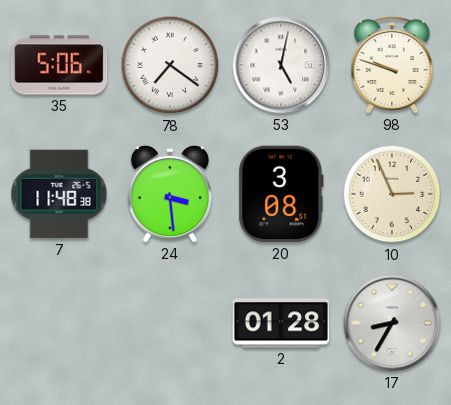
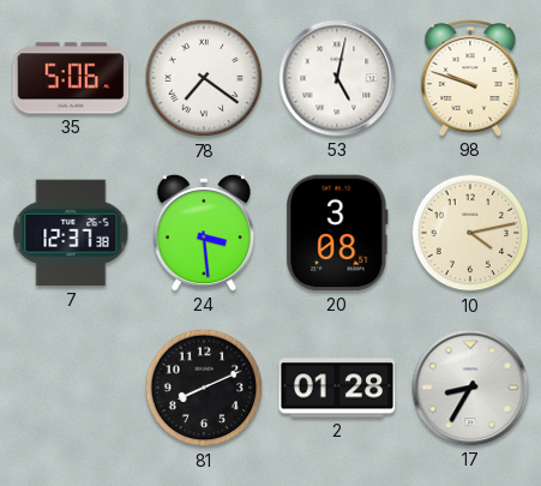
7: 11:48 -> 12:37 (71, 233)
10: 2:56 -> 4:13 (470, 233)
81: none -> 8:11 (204, 388)
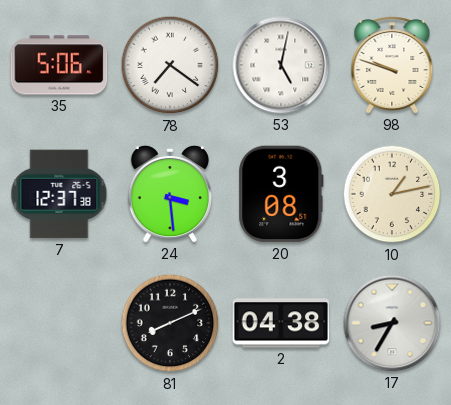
10: 4:13 -> 1:13 (392, 194)
2: 01:28 -> 04:38 (281, 323)
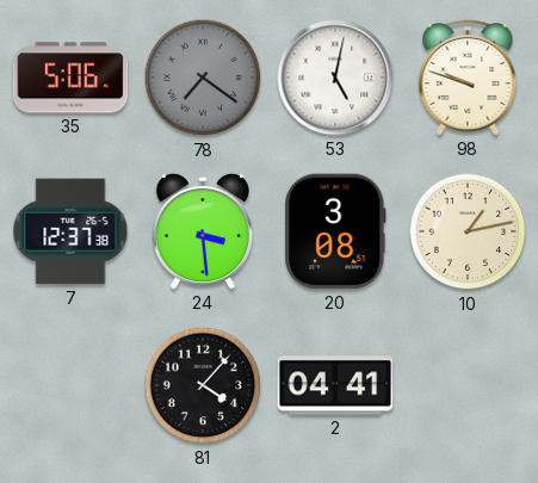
78 dial: white -> grey (203, 78)
81: 8:11 -> 4:07 (203, 385)
2: 04:38 -> 04:41 (335, 385)
17: 8:35 -> none (392, 323)
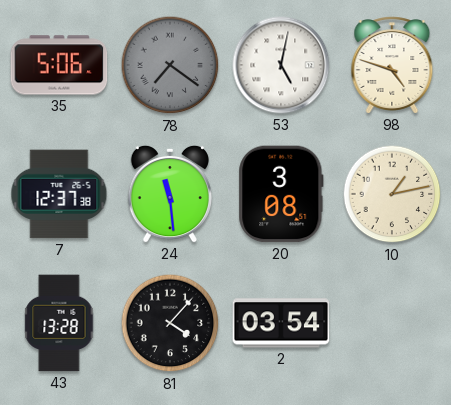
98: 9:48 -> 4:48 (392, 65)
24: 3:29 -> 11:29 (169, 194)
43: none -> 13:28 (59, 323)
2: 04:41 -> 03:54 (281, 323)
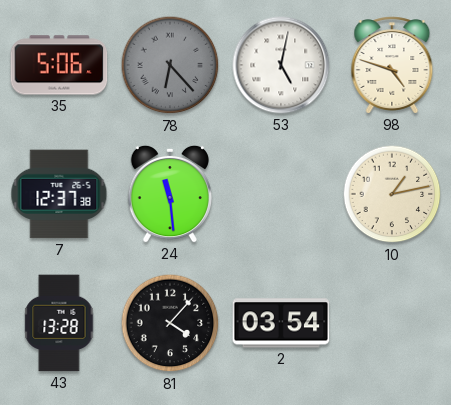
78: 7:21 -> 6:23 (170, 65)
20: 3:08 -> none (281, 194)
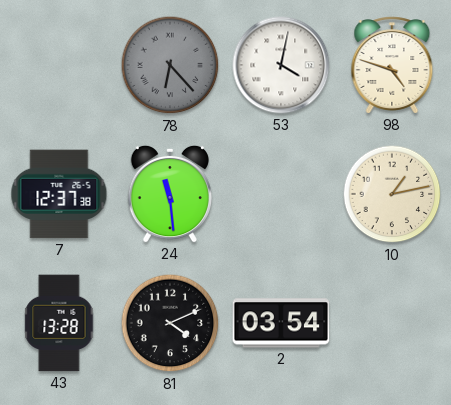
35: 5:06 -> none (59, 65)
53: 5:02 -> 4:02 (281, 65)
81: 4:07 -> 4:11 (170, 323)
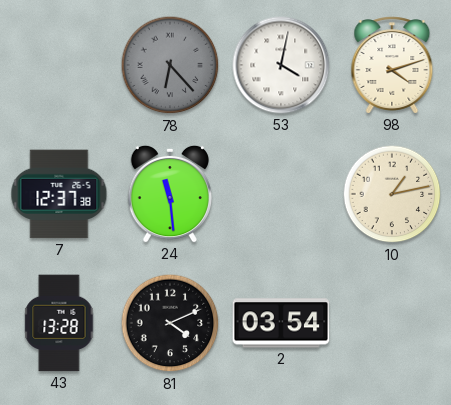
98: 4:48 -> 4:12 (392, 65)
